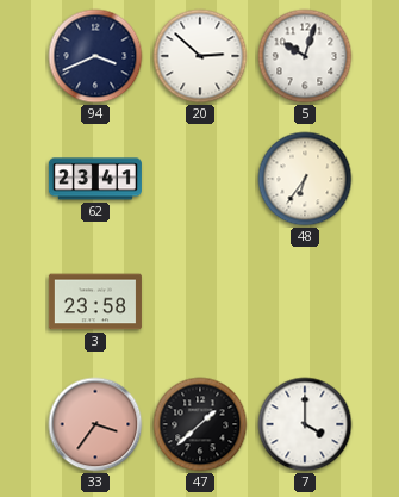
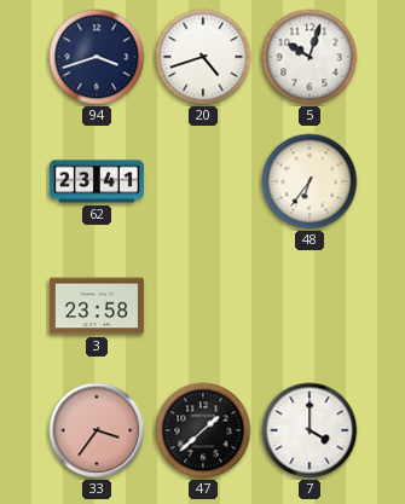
94: 3:41 -> 3:42 (97, 57)
20: 2:52 -> 4:42 (203, 57)
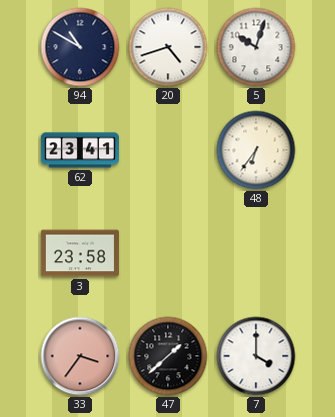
94: 3:42 -> 10:50 (80, 47)
